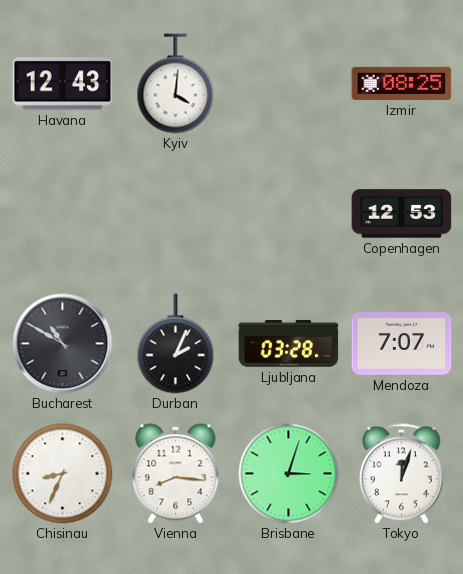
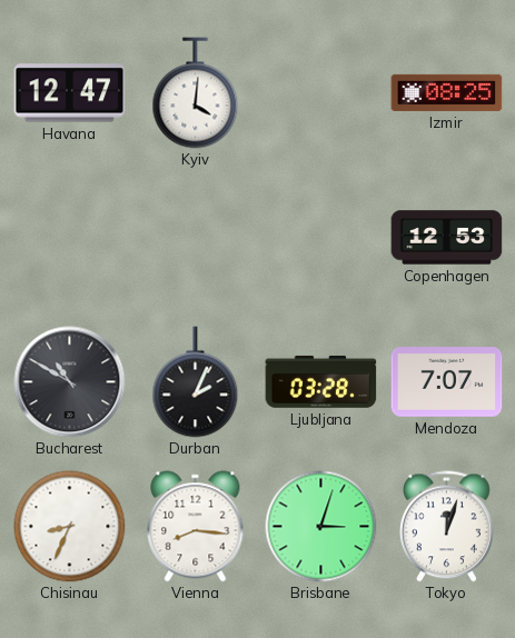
Havana: 12:43 -> 12:47 (70, 93)
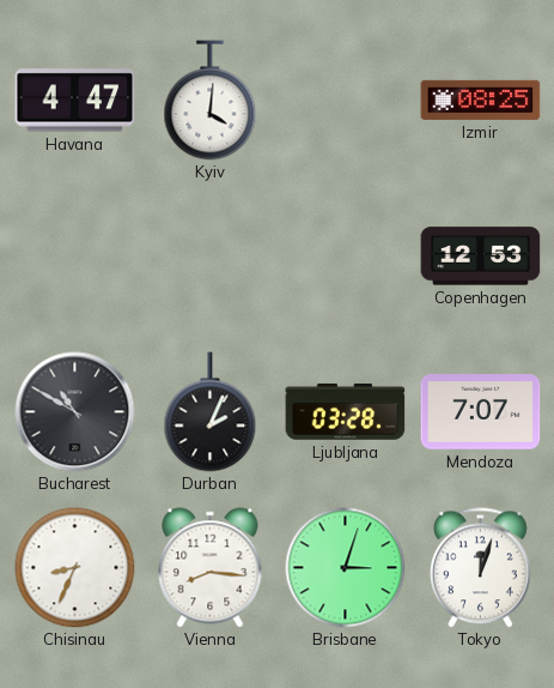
Havana: 12:47 -> 4:47 (75, 101)
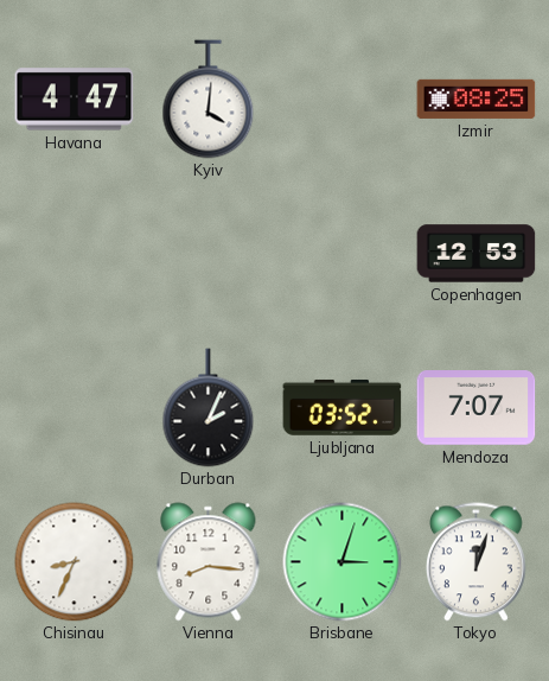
Bucharest: 10:50 -> none (75, 412)
Ljubljana: 03:28 -> 03:52 (343, 407)
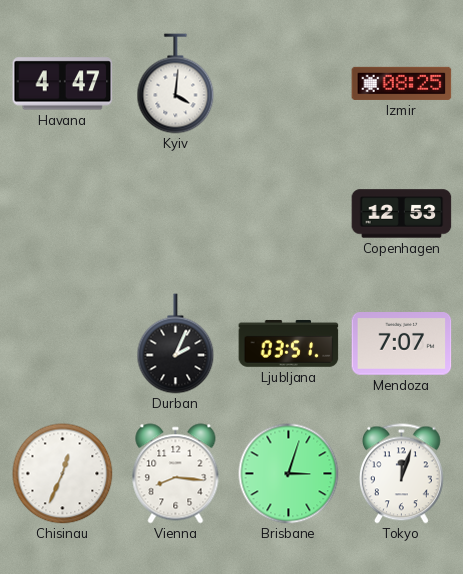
Ljubljana: 03:52 -> 03:51 (289, 343)
Chisinau: 8:34 -> 12:34 (63, 474)
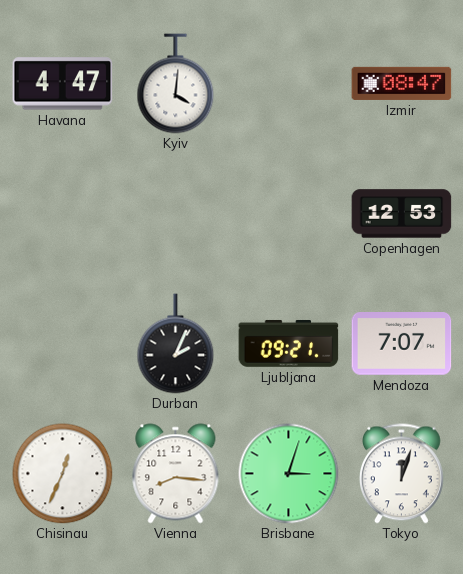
Izmir: 08:25 -> 08:47 (402, 83)
Ljubljana: 03:51 -> 09:21 (289, 343)
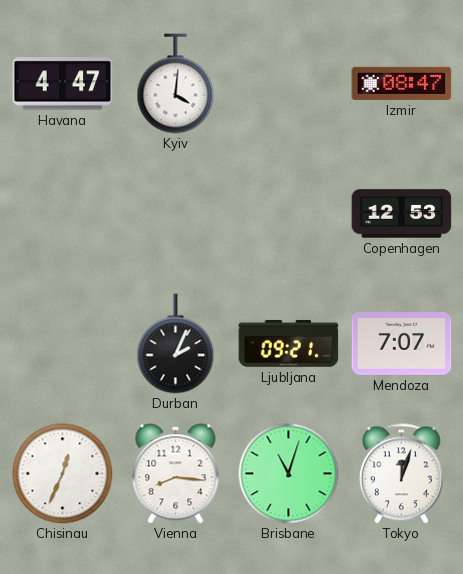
Brisbane: 3:03 -> 11:03 (289, 474)
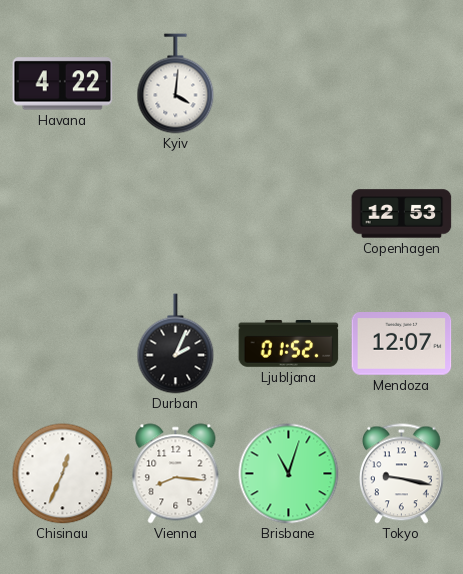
Havana: 4:47 -> 4:22 (63, 84)
Izmir: 08:47 -> none (402, 83)
Ljubljana: 09:21 -> 01:52 (289, 343)
Mendoza: 7:07 -> 12:07 (402, 344)
Tokyo: 12:03 -> 9:17 (401, 474)
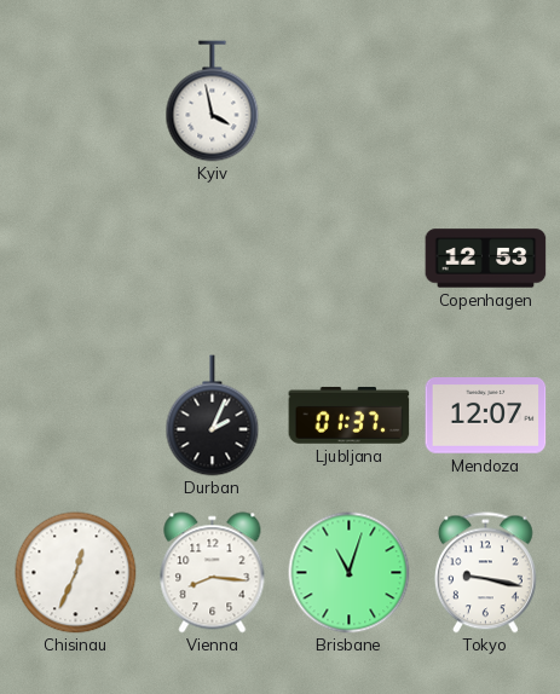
Havana: 4:22 -> none (63, 84)
Kyiv: 4:01 -> 3:58 (213, 102)
Ljubljana: 01:52 -> 01:37 (350, 415)
